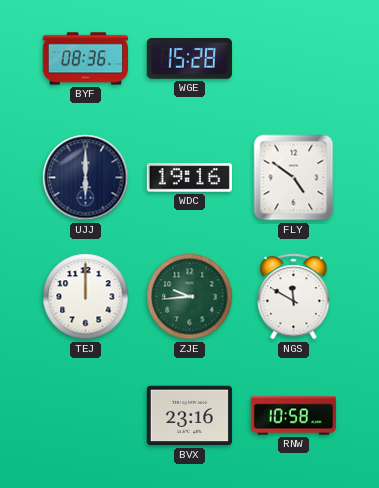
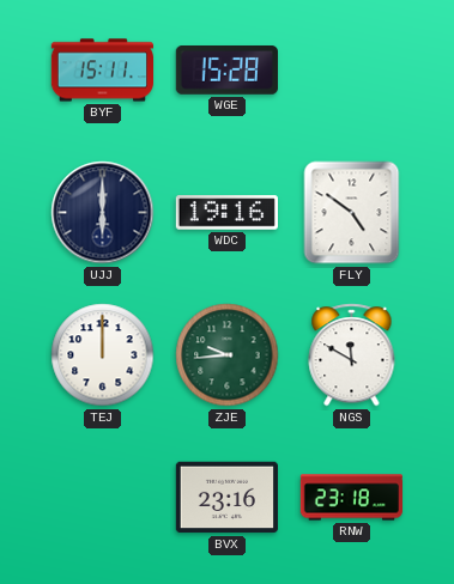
BYF: 08:36 -> 15:11 (102, 71)
RNW: 10:58 -> 23:18 (351, 498)
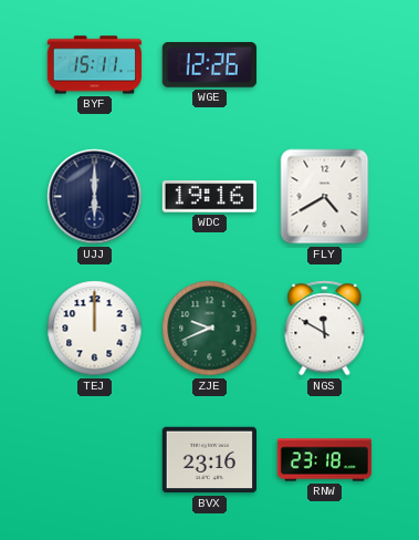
WGE: 15:28 -> 12:26 (209, 65)
FLY: 4:51 -> 4:40 (325, 197)
ZJE: 9:44 -> 9:41 (210, 329)
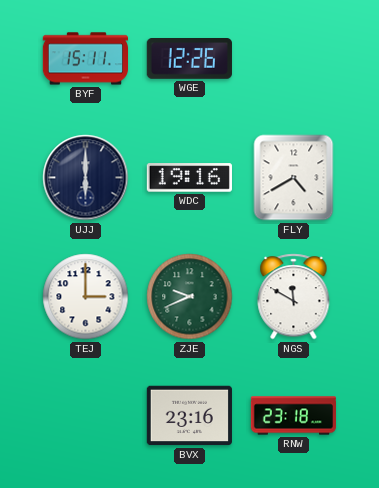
TEJ: 12:00 -> 3:00 (86, 297)
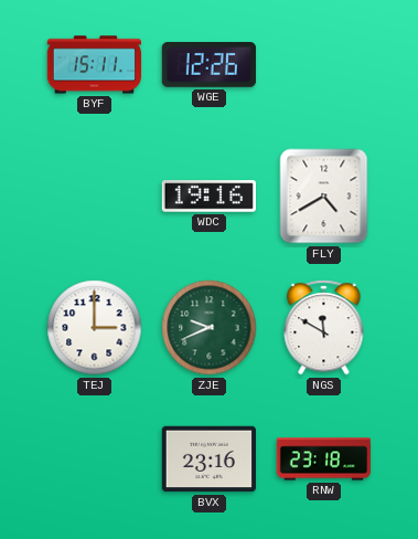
UJJ: 6:00 -> none (86, 178)
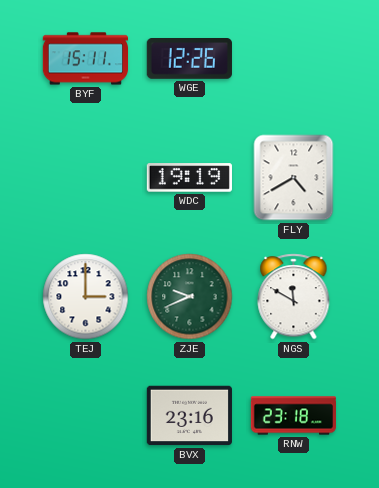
WDC: 19:16 -> 19:19 (189, 178)
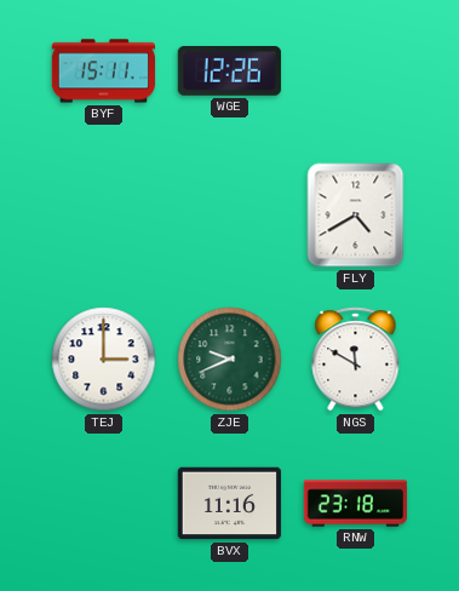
WDC: 19:19 -> none (189, 178)
BVX: 23:16 -> 11:16 (229, 504)
